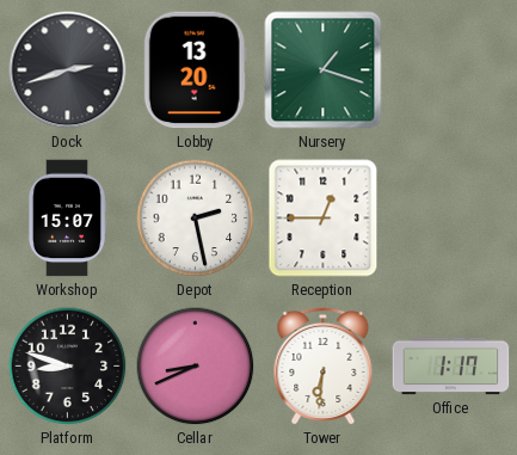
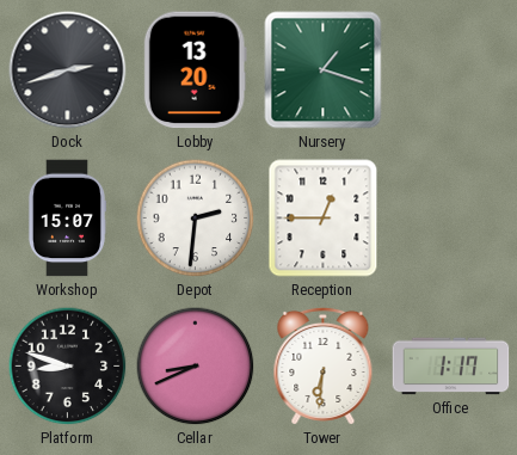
Depot: 2:28 -> 2:31 (196, 219)
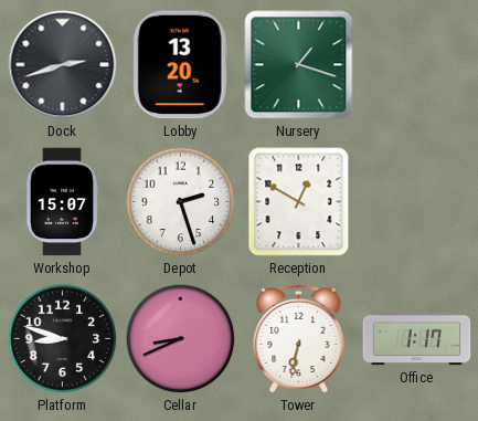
Depot: 2:31 -> 2:27 (181, 202)
Reception: 12:45 -> 12:50 (299, 202)
Tower: 6:31 -> 6:32 (299, 338)
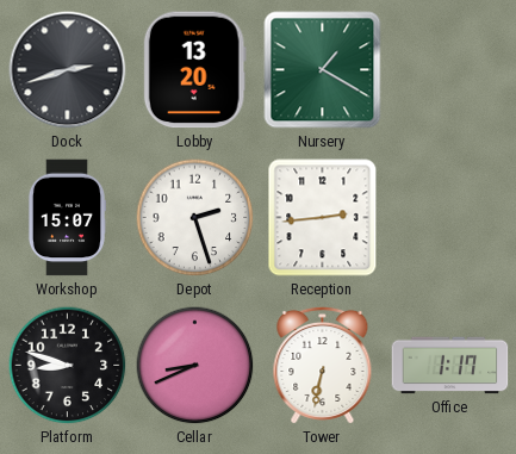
Nursery: 1:18 -> 1:20 (323, 70)
Reception: 12:50 -> 2:44 (323, 218)
